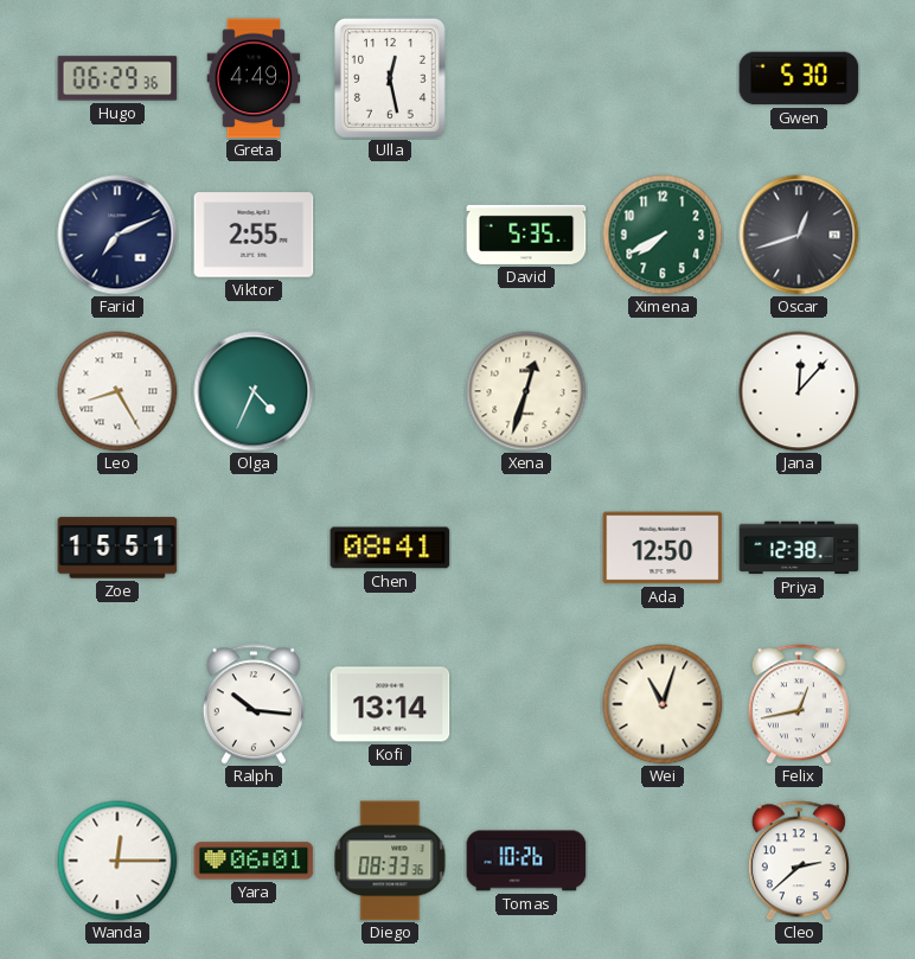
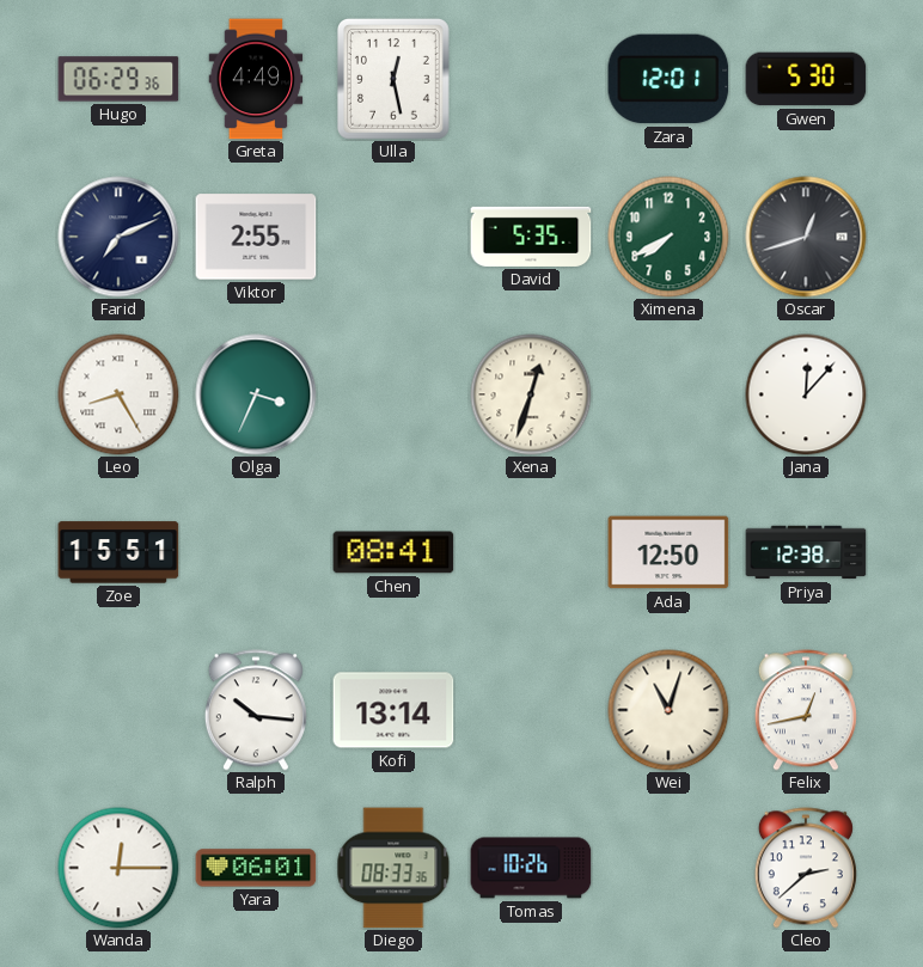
Zara: none -> 12:01 (668, 79)
Olga: 4:34 -> 3:34 (256, 394)
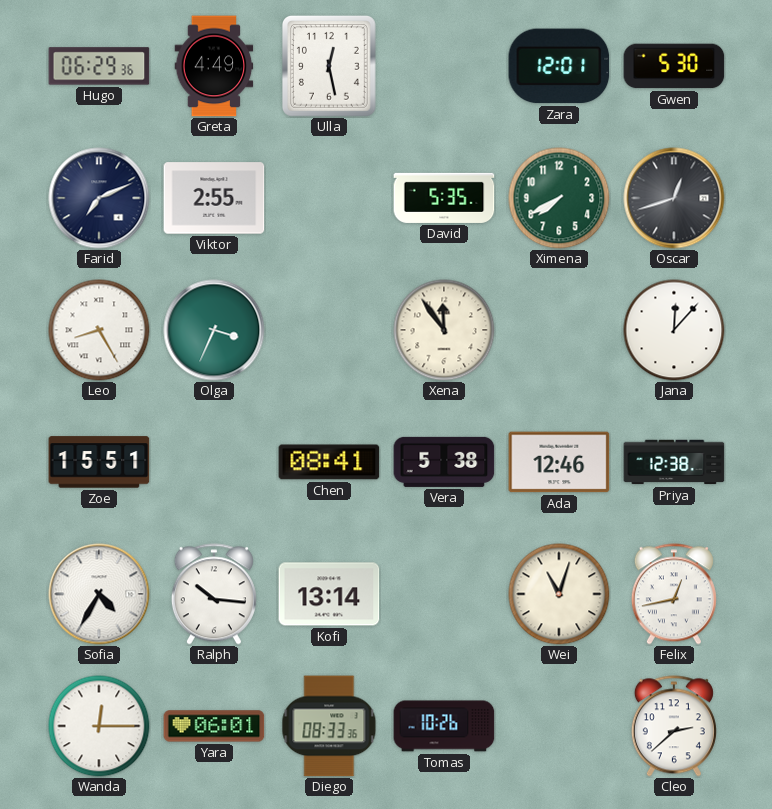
Xena: 12:33 -> 11:54 (444, 330)
Vera: none -> 5:38 (444, 462)
Ada: 12:50 -> 12:46 (559, 462)
Sofia: none -> 4:35 (99, 594)
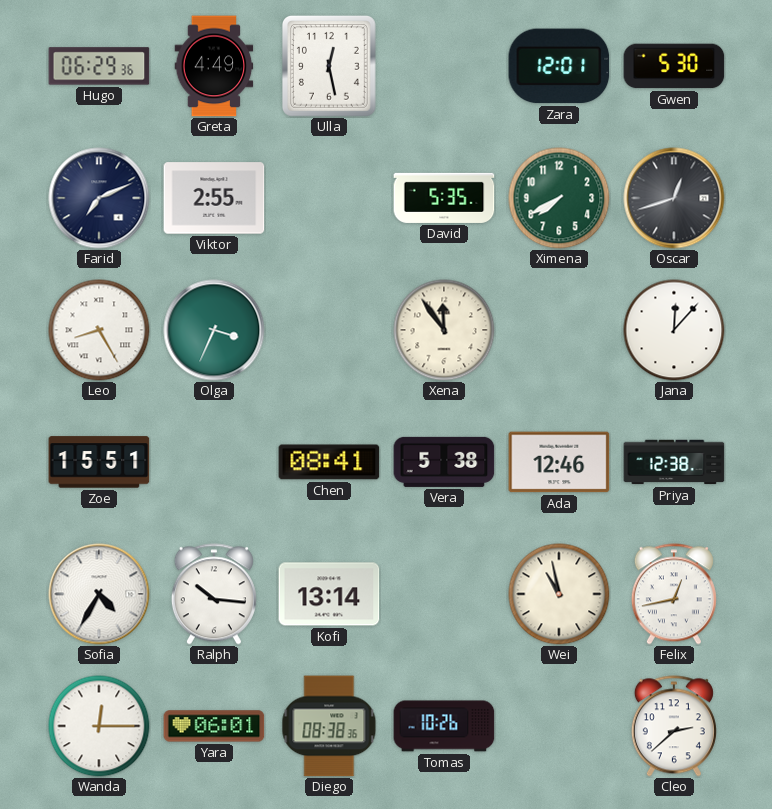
Wei: 11:03 -> 10:58 (559, 594)
Diego: 08:33 -> 08:38 (329, 726)
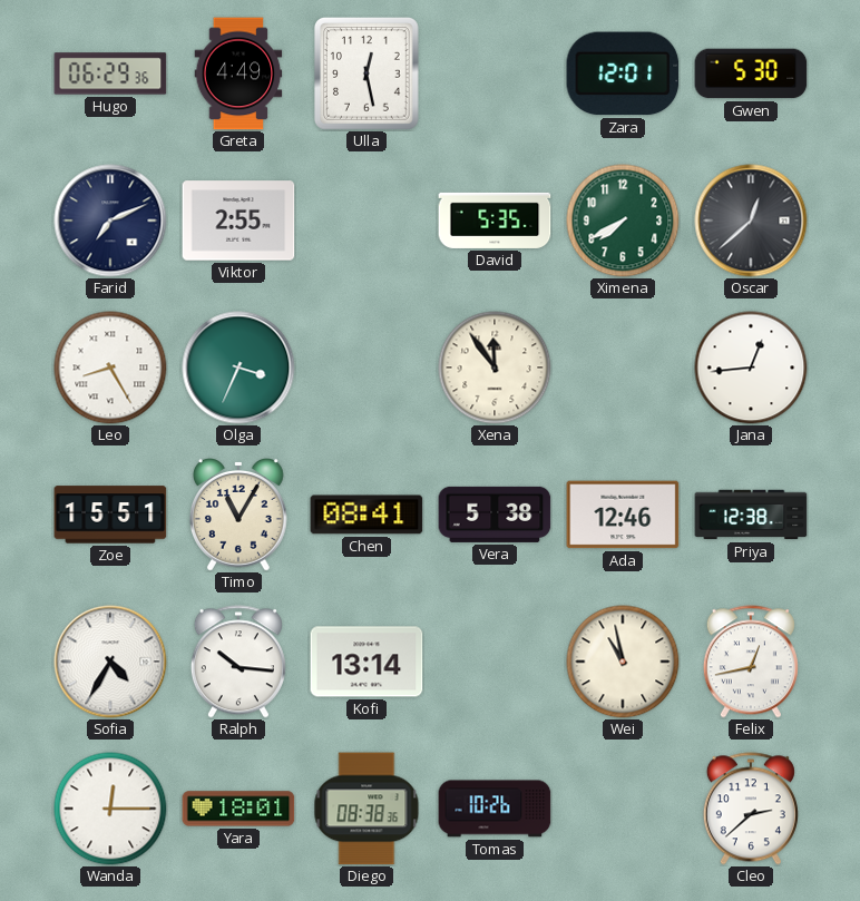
Oscar: 12:42 -> 12:38 (751, 221)
Jana: 12:07 -> 12:44 (751, 368)
Timo: none -> 11:05 (240, 516)
Yara: 06:01 -> 18:01 (238, 809)
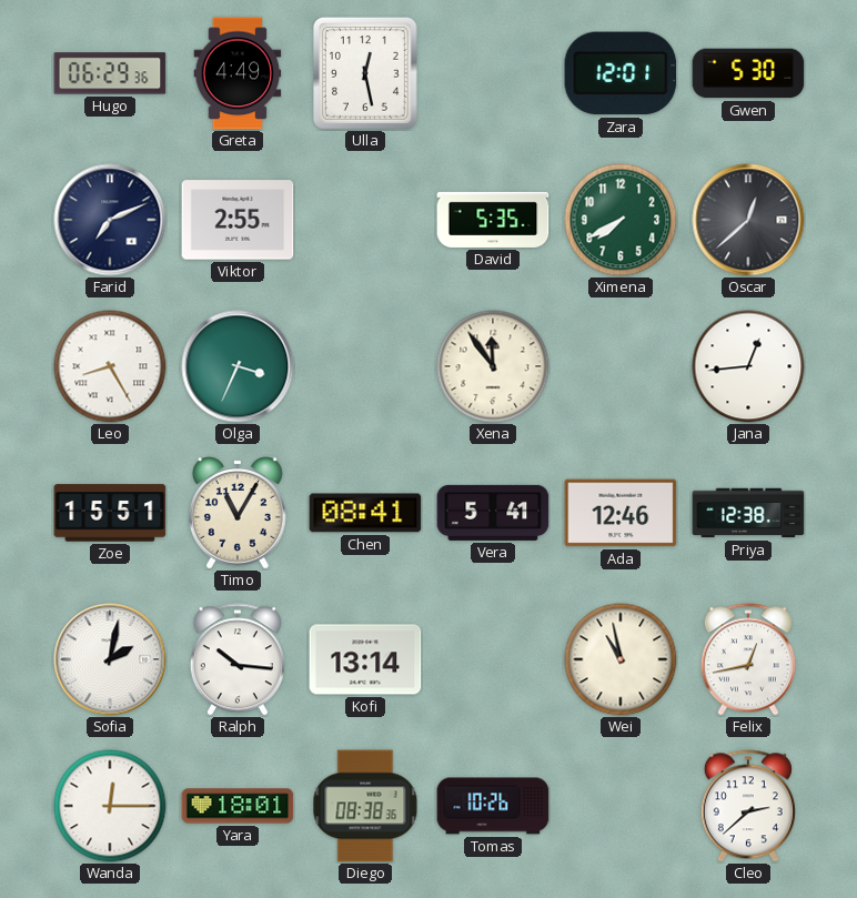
Vera: 5:38 -> 5:41 (493, 513)
Sofia: 4:35 -> 2:02 (110, 659)
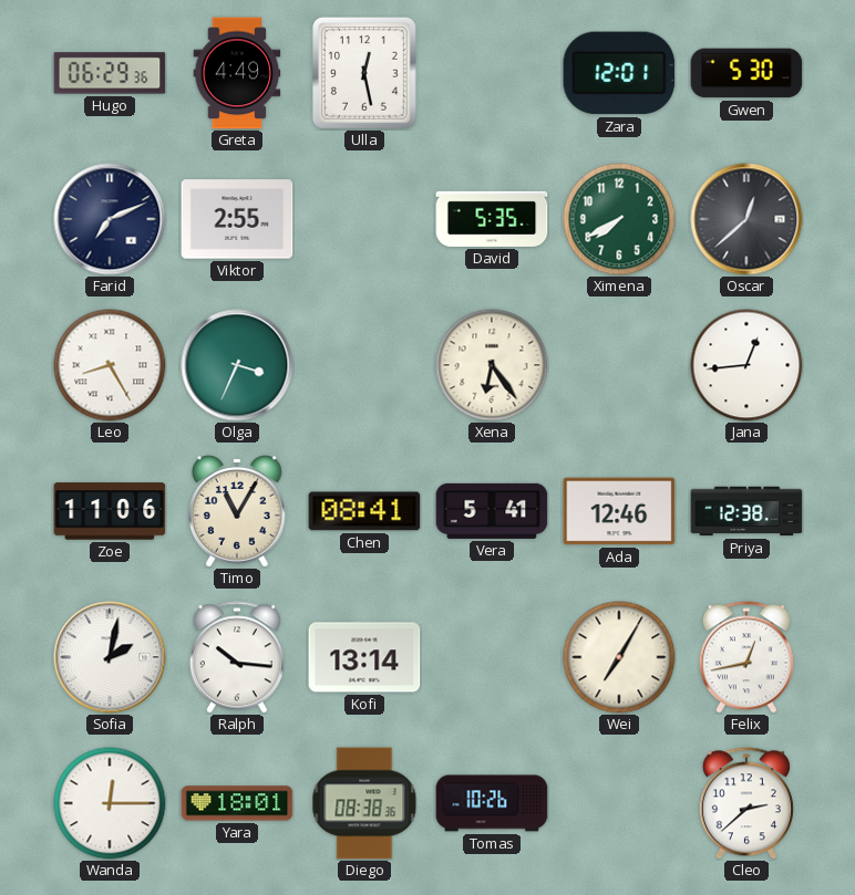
Xena: 11:54 -> 6:24 (492, 365)
Zoe: 15:51 -> 11:06 (110, 511)
Wei: 10:58 -> 7:05 (619, 657)
